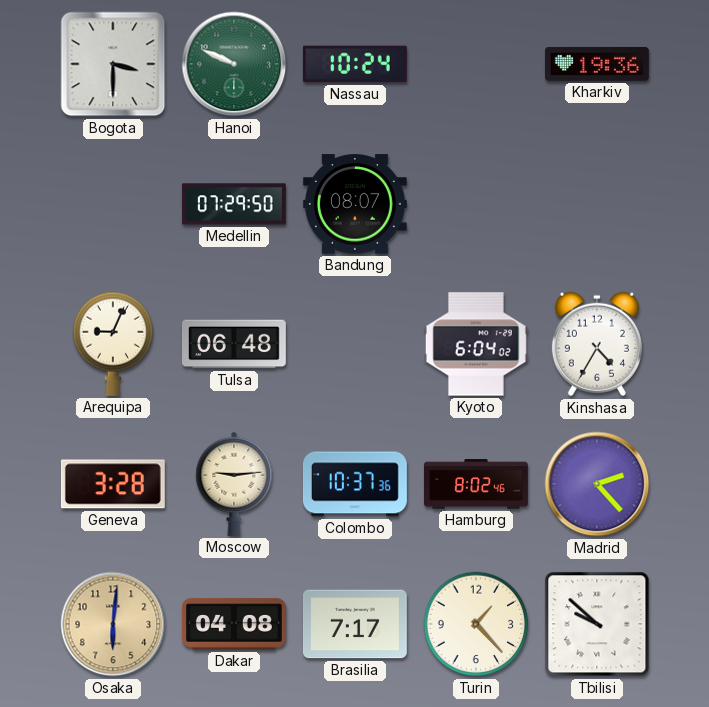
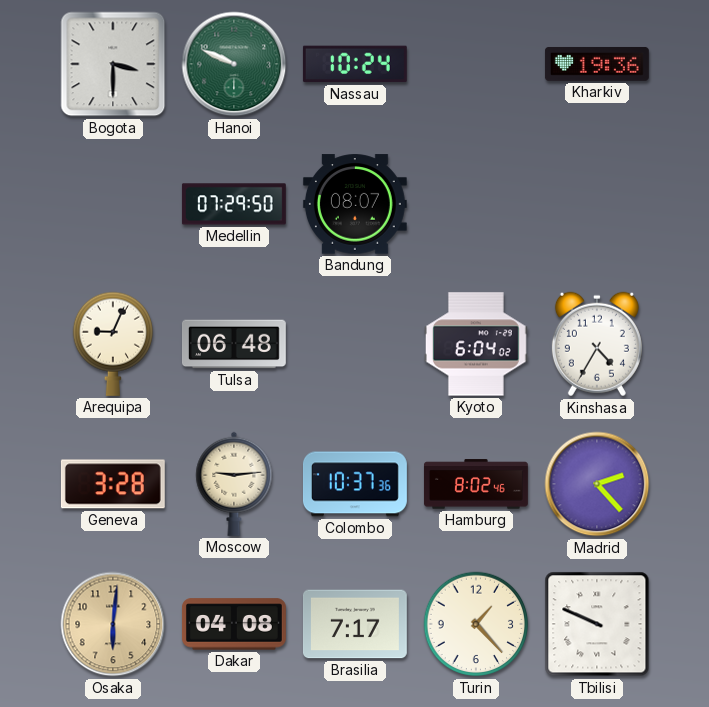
Tbilisi: 9:52 -> 9:49 (597, 624)
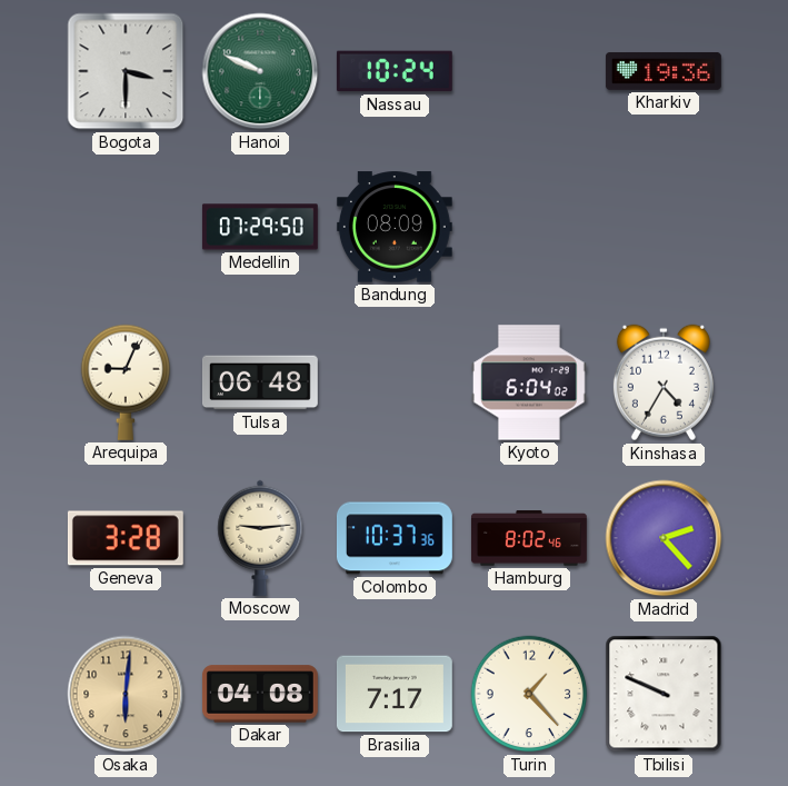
Bandung: 08:07 -> 08:09 (395, 227)
